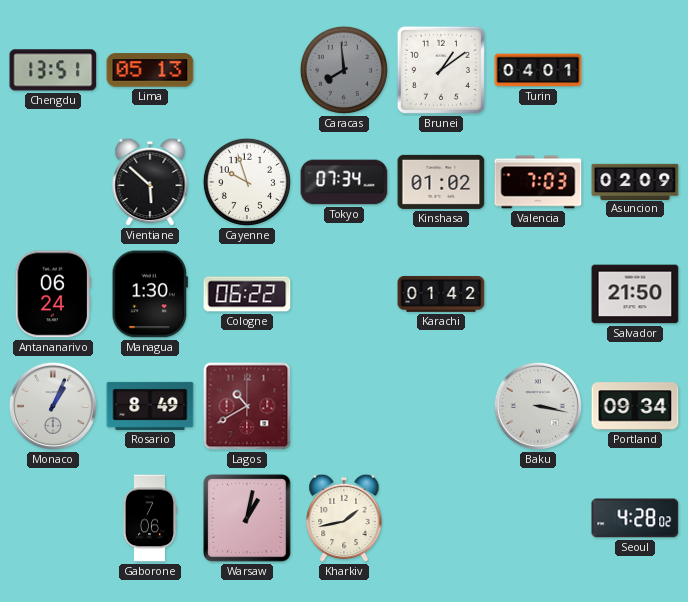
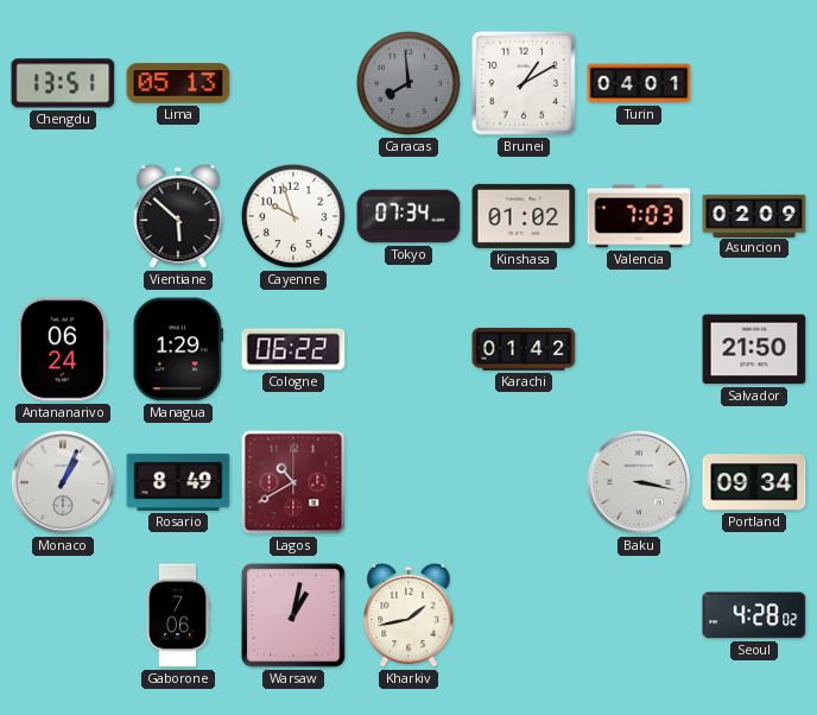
Brunei: 1:09 -> 1:10 (524, 83)
Managua: 1:30 -> 1:29 (178, 349)
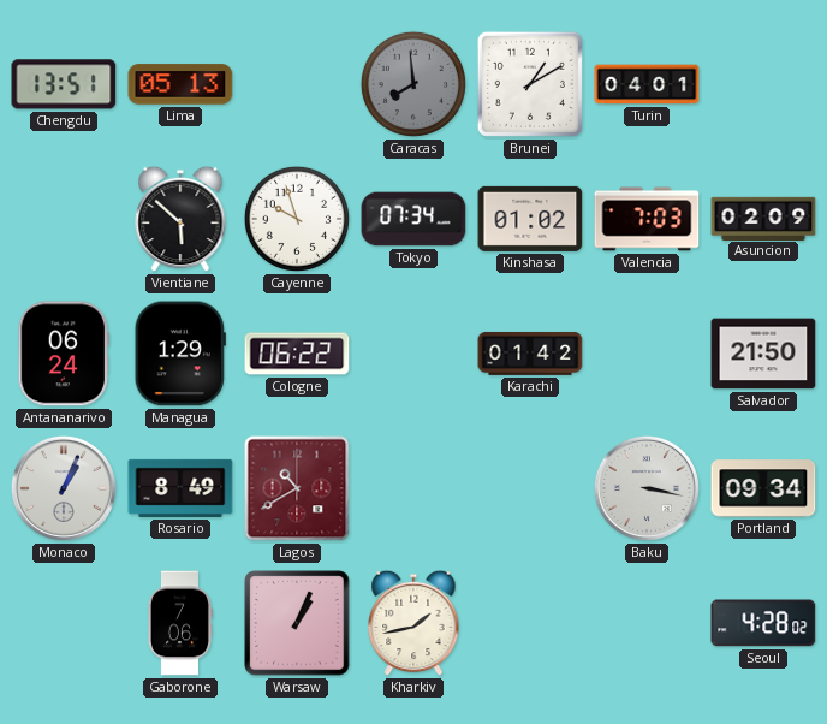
Warsaw: 1:02 -> 1:04 (297, 623)
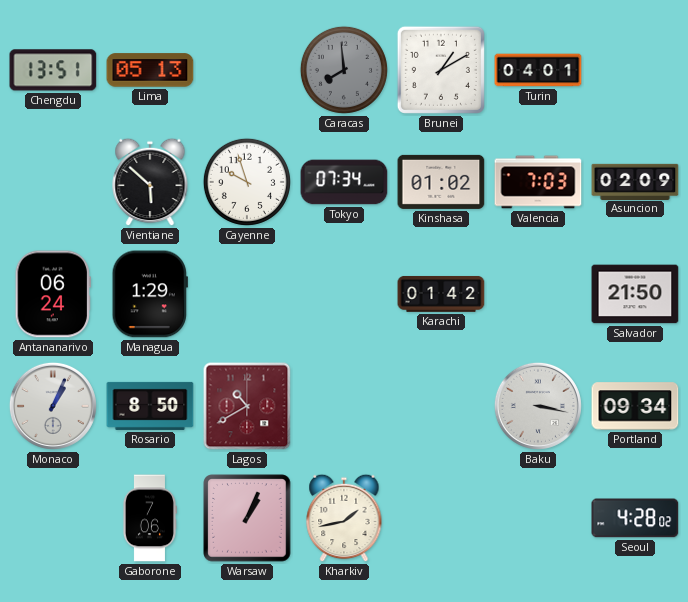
Cologne: 06:22 -> none (297, 354)
Rosario: 8:49 -> 8:50 (150, 406)
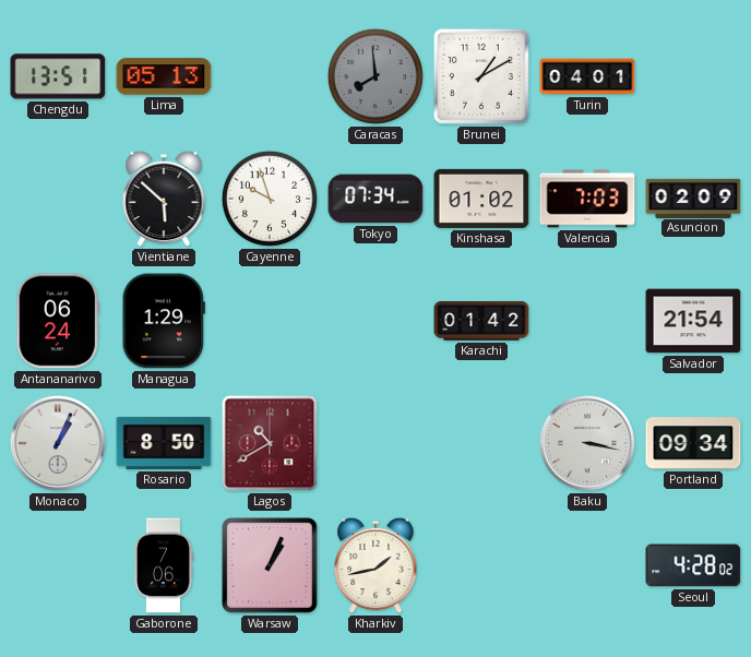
Salvador: 21:50 -> 21:54 (693, 321)
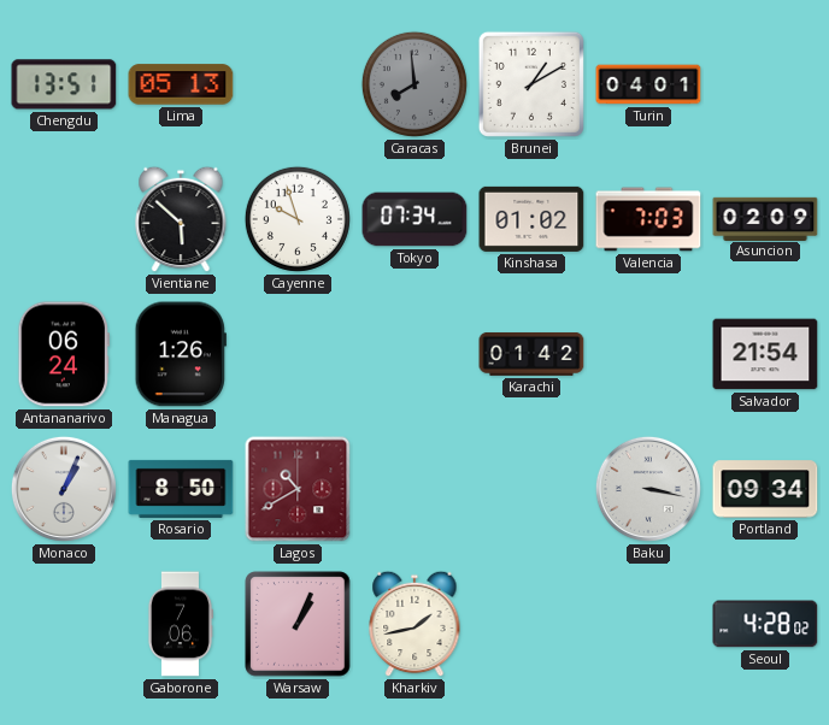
Managua: 1:29 -> 1:26 (181, 354)
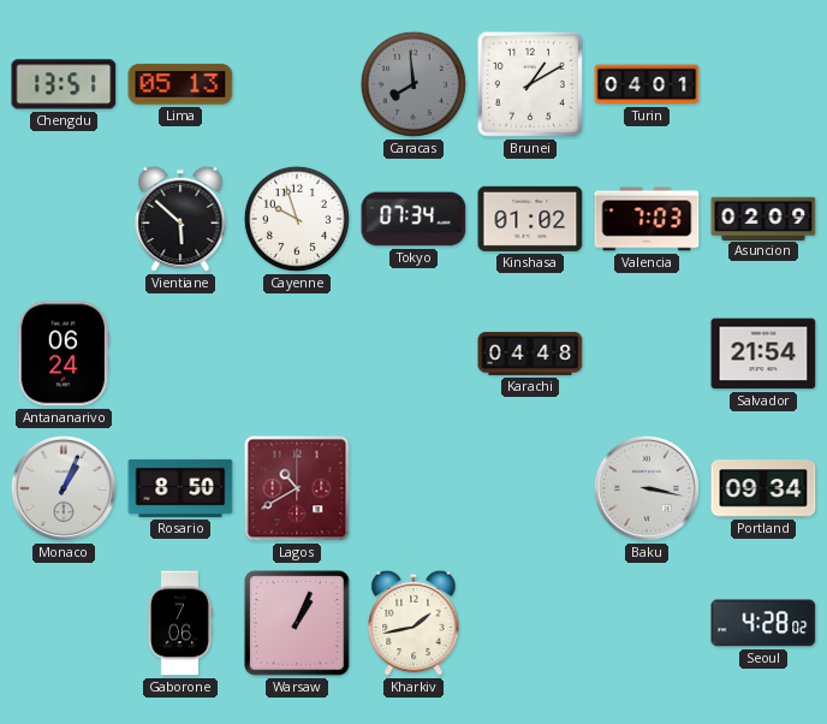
Managua: 1:26 -> none (181, 354)
Karachi: 01:42 -> 04:48 (530, 354)
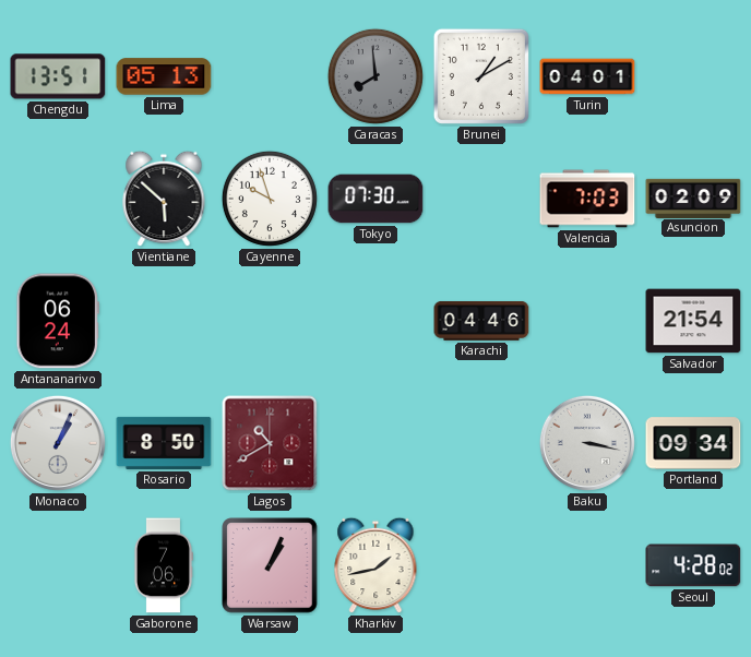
Tokyo: 07:34 -> 07:30 (375, 199)
Kinshasa: 01:02 -> none (530, 219)
Karachi: 04:48 -> 04:46 (481, 321)
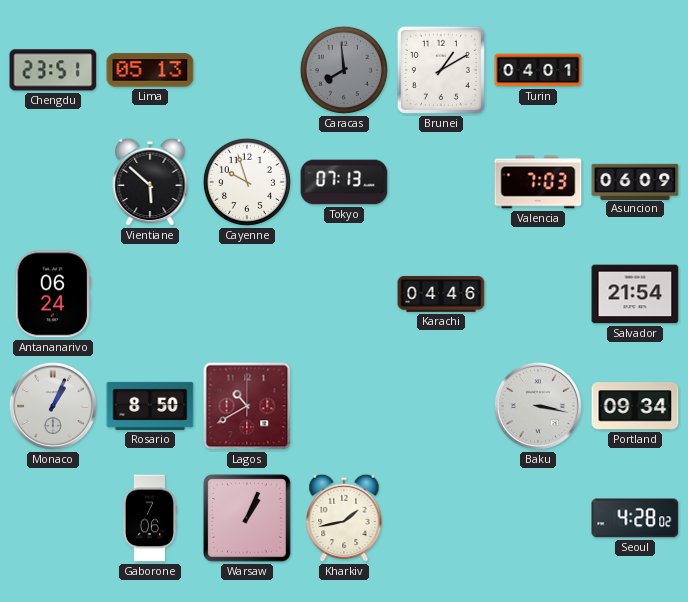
Chengdu: 13:51 -> 23:51 (53, 70)
Tokyo: 07:30 -> 07:13 (344, 182)
Asuncion: 02:09 -> 06:09 (635, 181)
